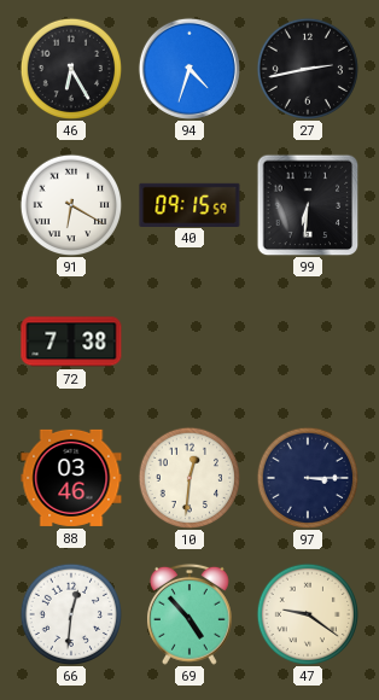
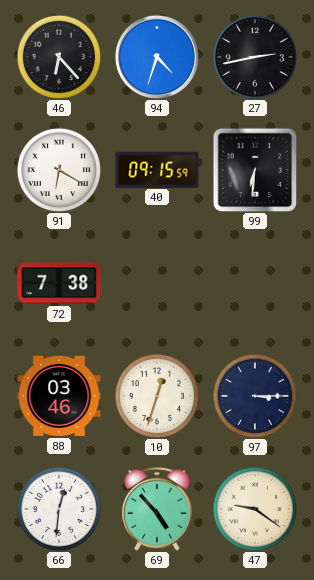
46: 6:25 -> 6:23 (58, 56)
10: 12:31 -> 12:33 (156, 395)
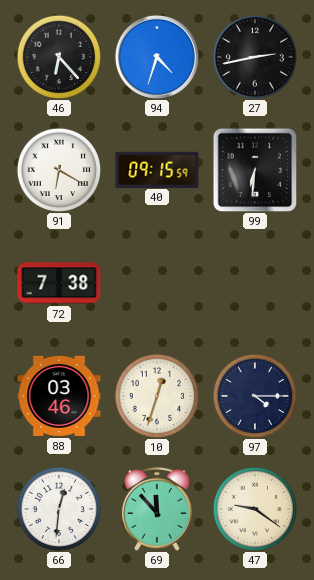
97: 3:15 -> 4:15 (254, 395)
69: 4:53 -> 11:53 (157, 509)
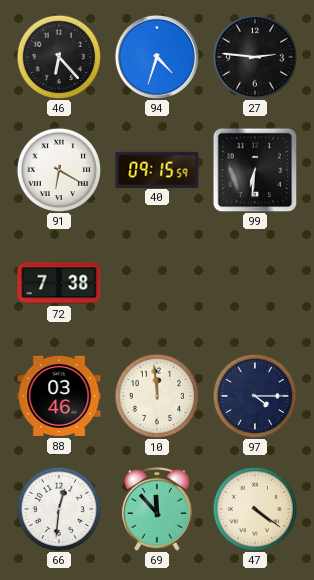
27: 2:43 -> 2:46 (254, 56)
10: 12:33 -> 11:59 (156, 395)
47: 9:21 -> 4:21 (254, 508)
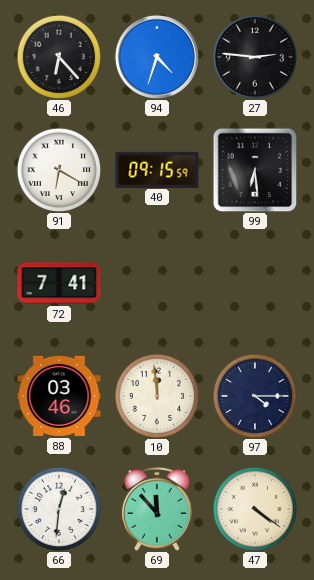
99: 6:31 -> 6:29 (255, 170)
72: 7:38 -> 7:41 (59, 283)
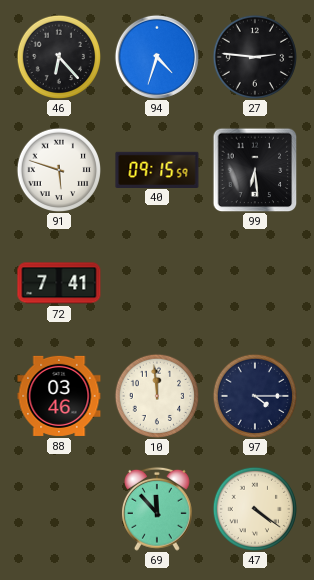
91: 6:20 -> 5:48 (58, 169)
66: 12:31 -> none (58, 508)
